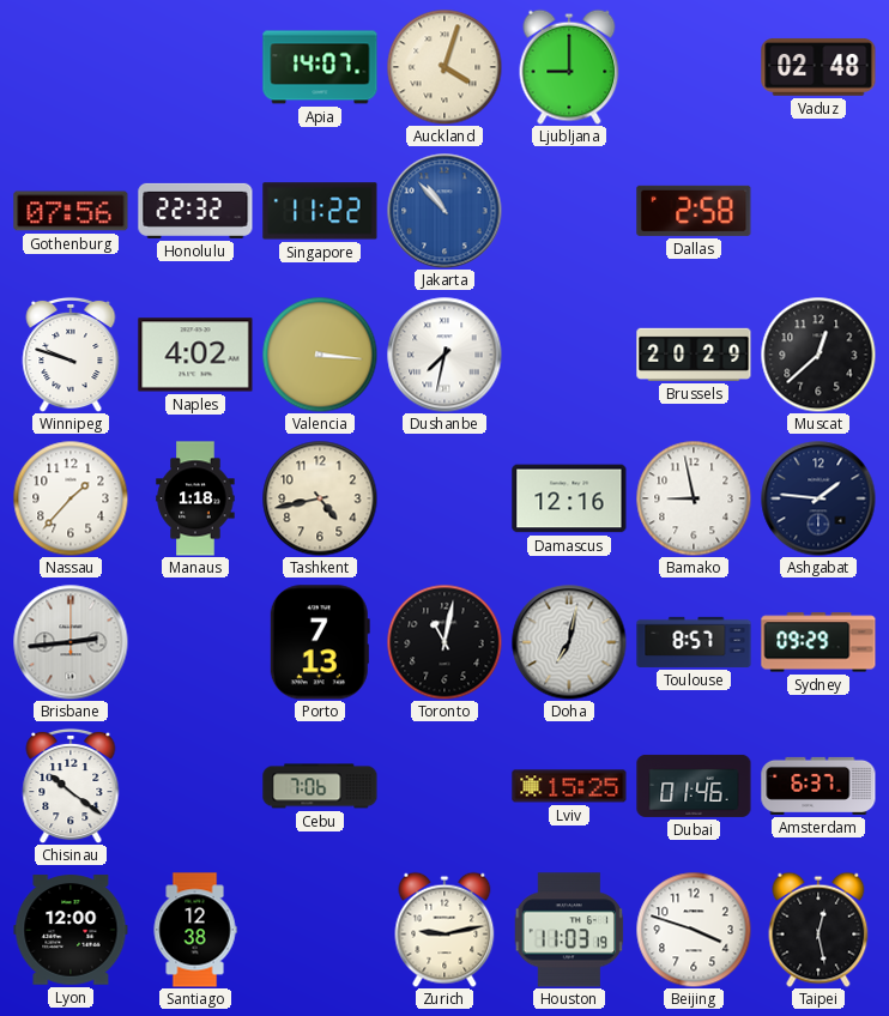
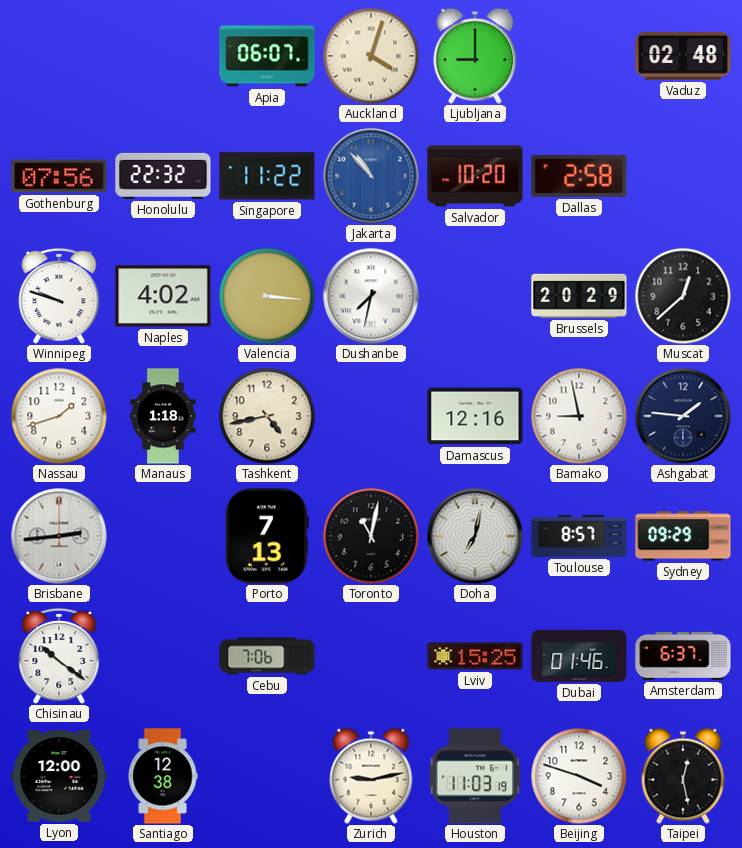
Apia: 14:07 -> 06:07 (267, 56)
Salvador: none -> 10:20 (475, 176)
Nassau: 1:37 -> 1:42 (59, 416)
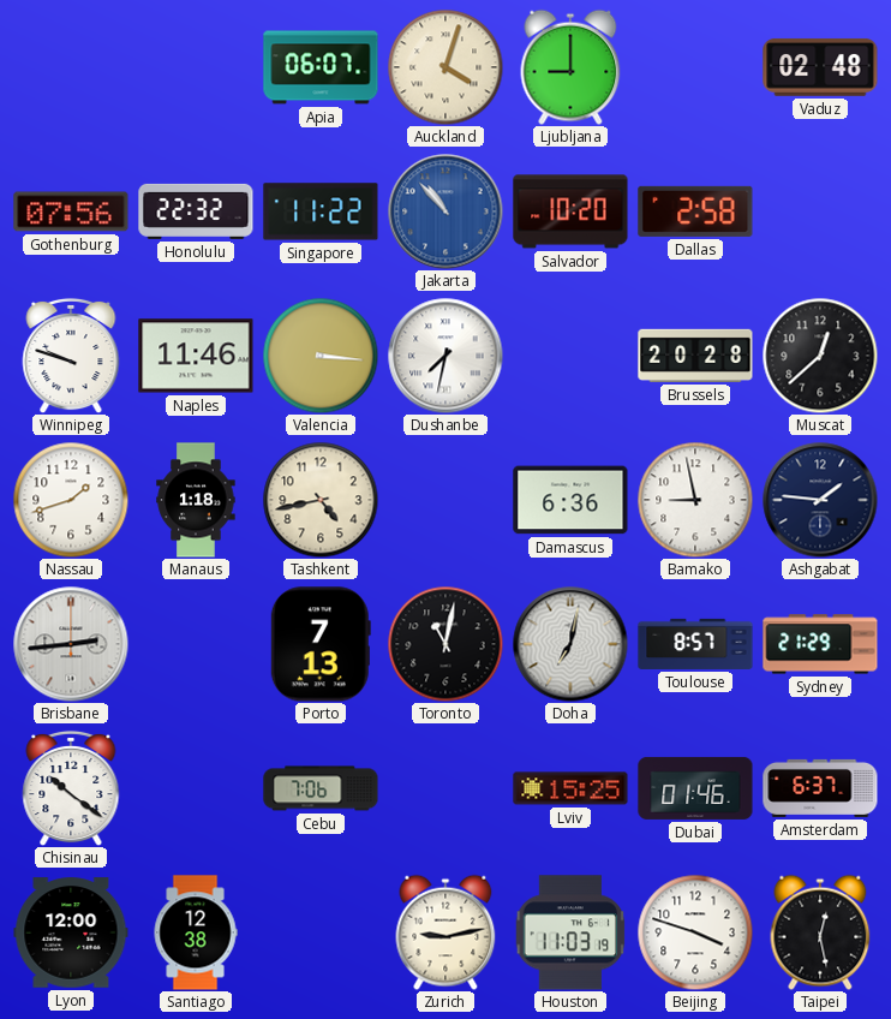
Naples: 4:02 -> 11:46 (196, 356)
Brussels: 20:29 -> 20:28 (695, 356)
Damascus: 12:16 -> 6:36 (570, 500)
Sydney: 09:29 -> 21:29 (820, 644)
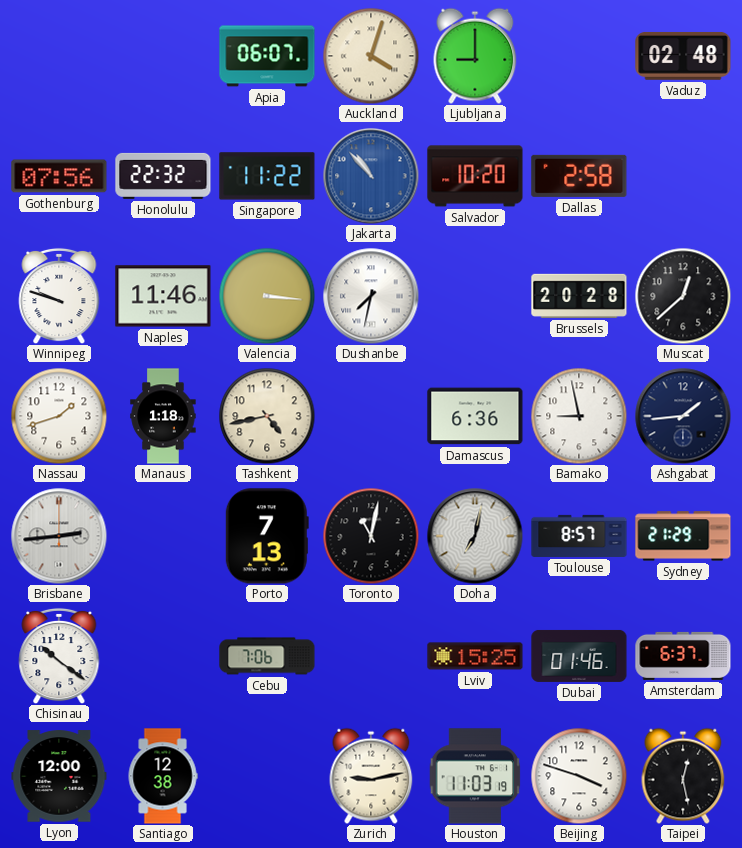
Ashgabat: 1:46 -> 1:44 (683, 416)
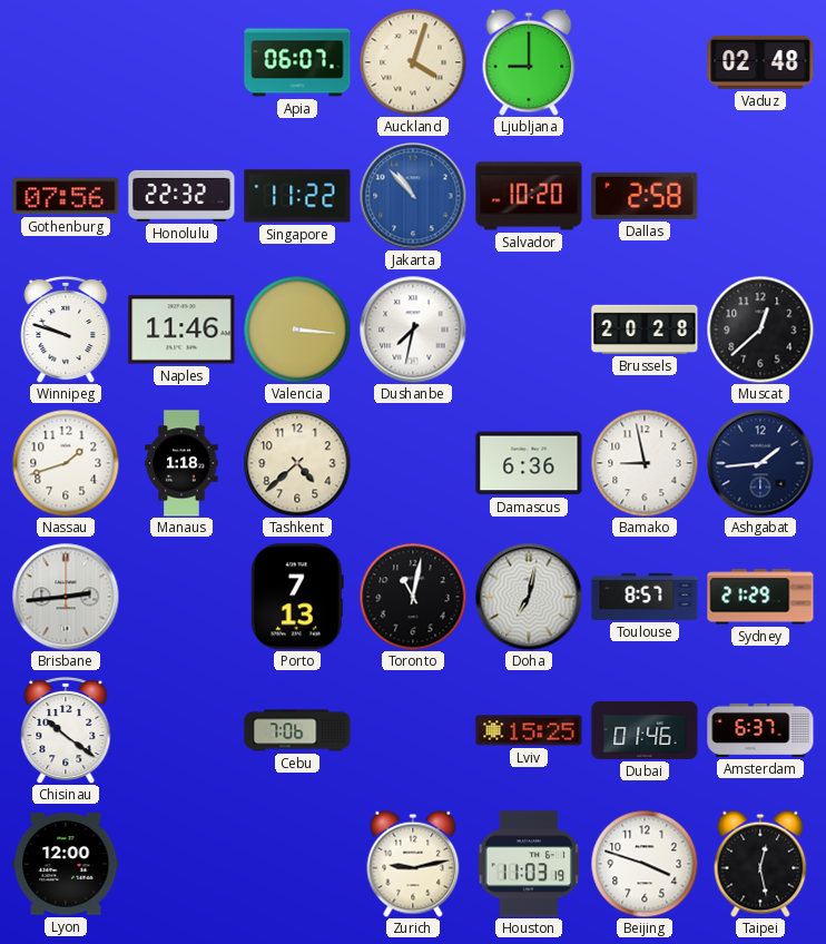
Tashkent: 4:43 -> 4:38 (297, 463)
Santiago: 12:38 -> none (163, 776)
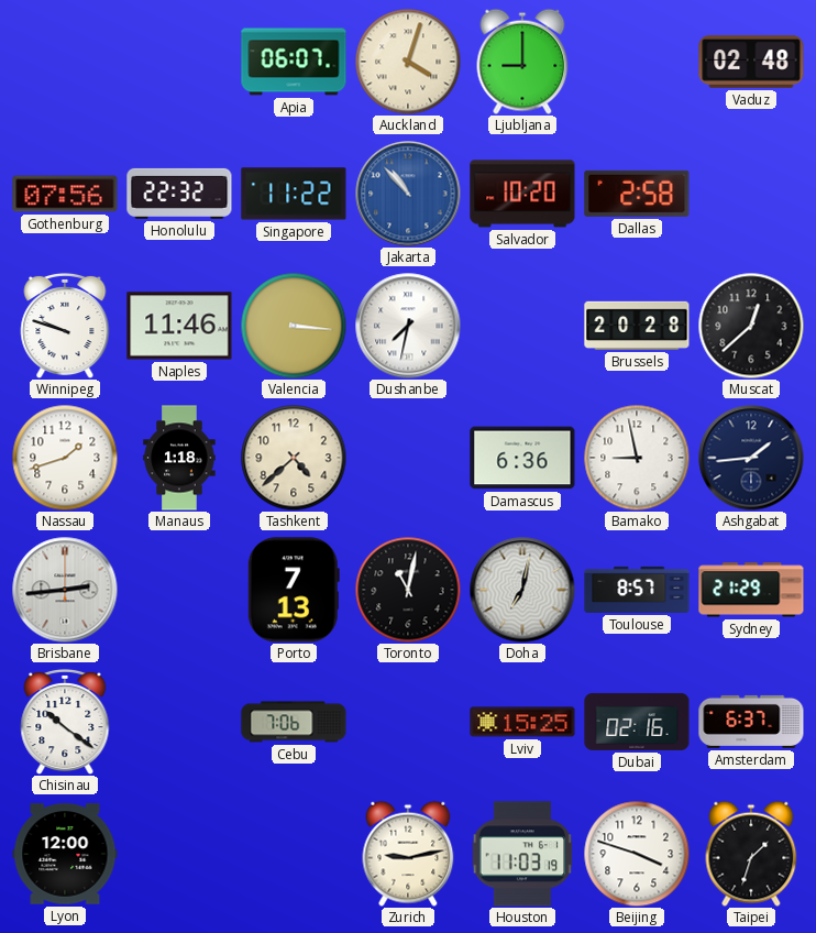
Dubai: 01:46 -> 02:16 (637, 722)
Taipei: 12:28 -> 1:33 (751, 854)
